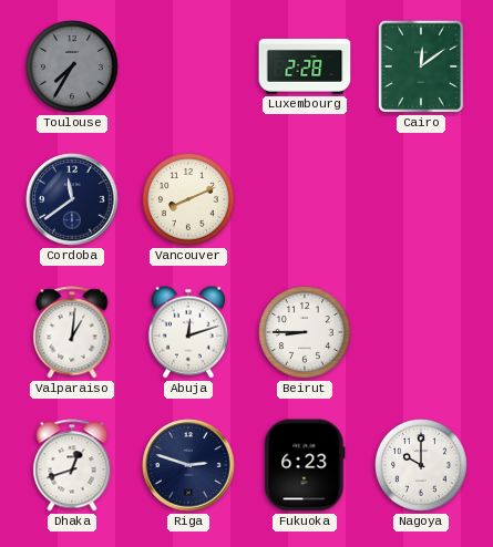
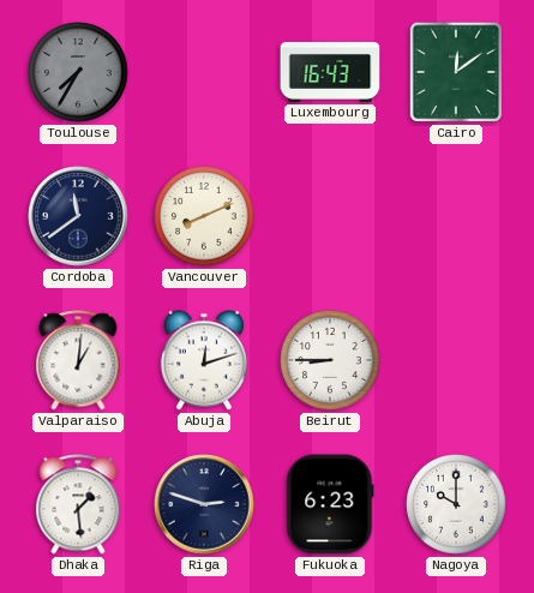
Luxembourg: 2:28 -> 16:43 (330, 72)
Dhaka: 12:42 -> 1:29 (78, 504)
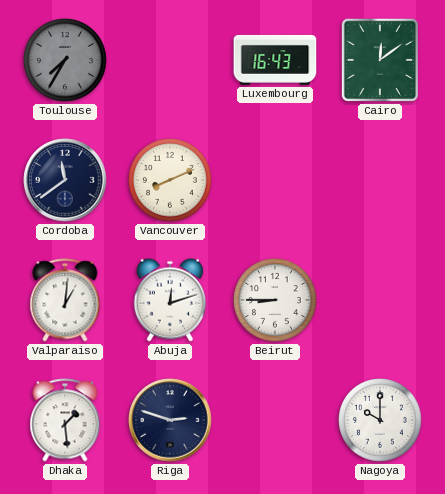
Fukuoka: 6:23 -> none (330, 504)
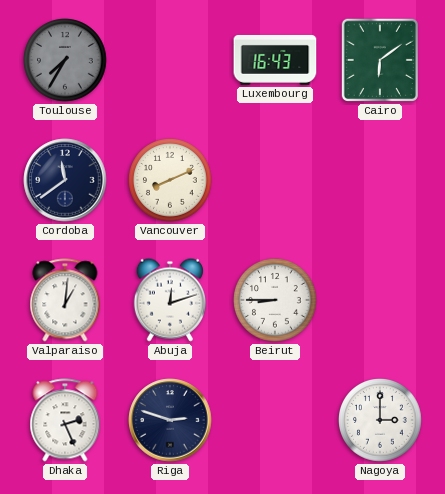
Cairo: 12:09 -> 6:09 (380, 60)
Dhaka: 1:29 -> 2:26 (65, 420)
Nagoya: 10:00 -> 3:00 (380, 420)
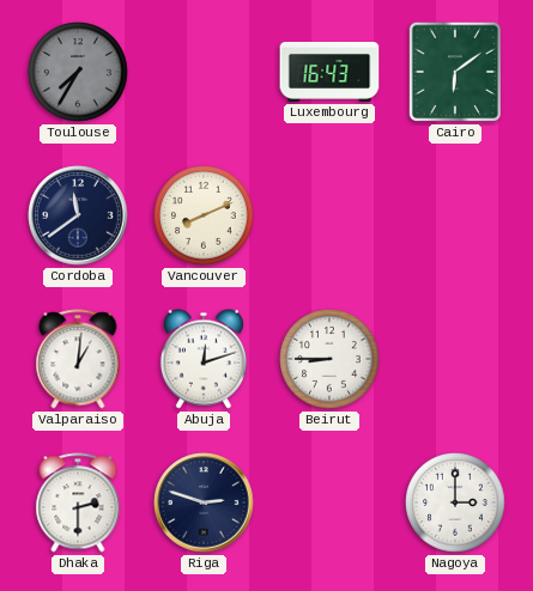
Dhaka: 2:26 -> 2:30 (78, 502)
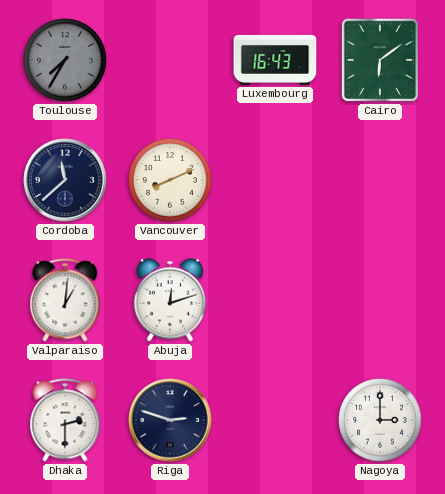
Cordoba: 11:39 -> 11:38 (65, 180)
Beirut: 8:45 -> none (329, 359)
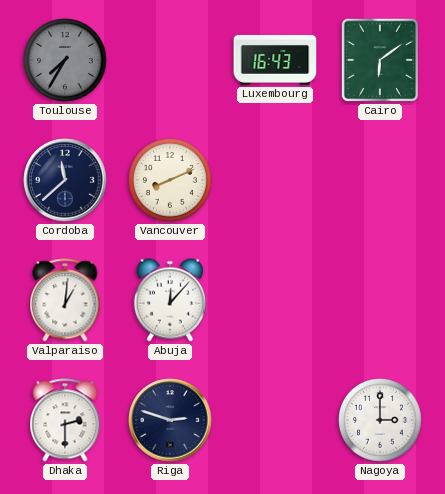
Abuja: 12:12 -> 12:07 (170, 300)
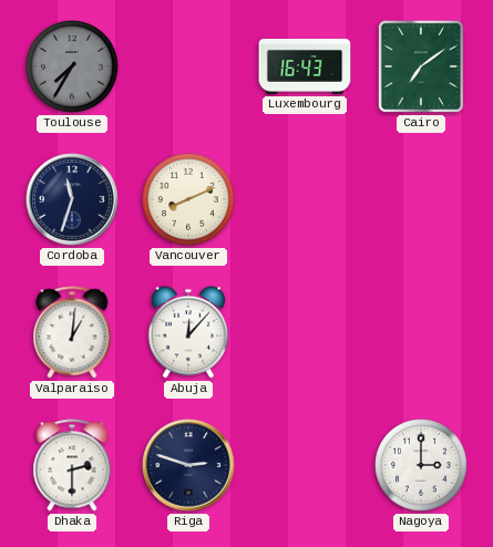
Cairo: 6:09 -> 7:09 (421, 66)
Cordoba: 11:38 -> 11:33 (72, 199)
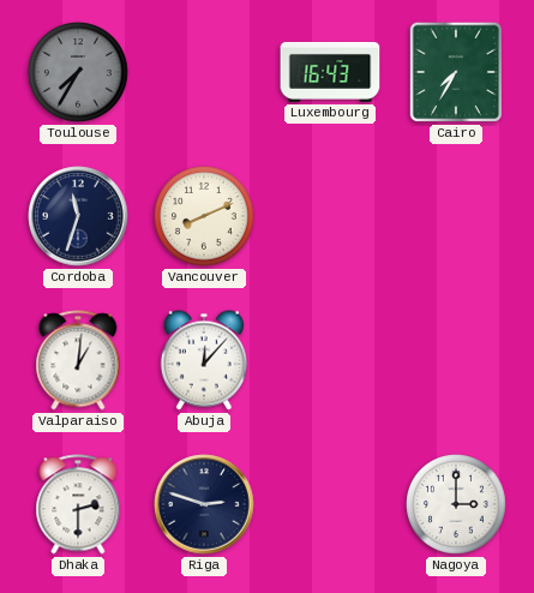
Cairo: 7:09 -> 7:35 (456, 72)
